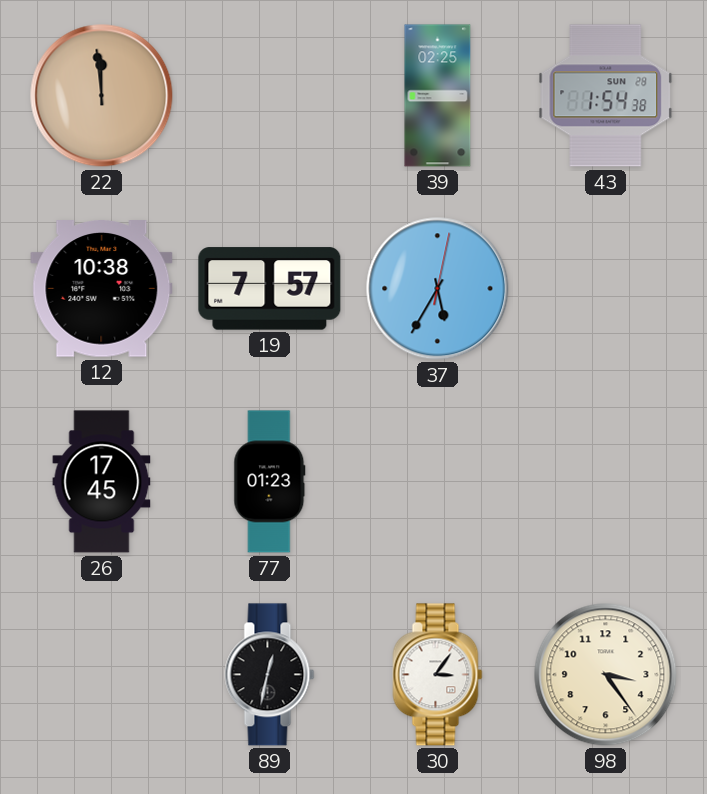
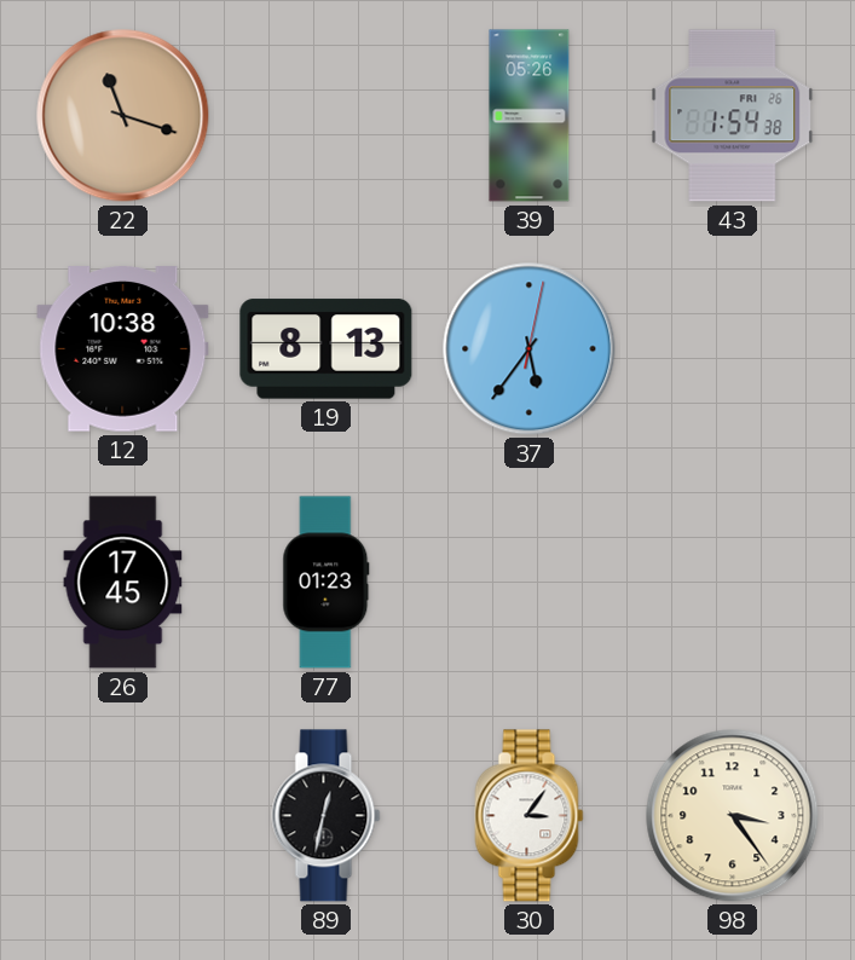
22: 11:59 -> 11:18 (123, 116)
39: 02:25 -> 05:26 (530, 116)
43 date: SUN 28 -> FRI 26 (733, 116)
19: 7:57 -> 8:13 (327, 349)
37: 5:35 -> 5:36 (530, 349)
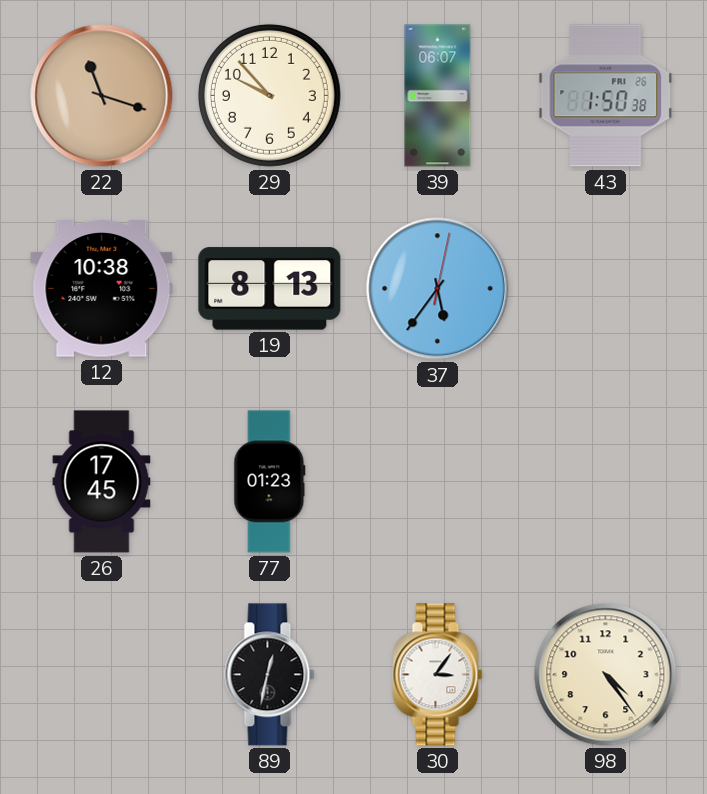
29: none -> 9:53 (269, 95)
39: 05:26 -> 06:07 (438, 96)
43: 1:54 -> 1:50 (606, 96)
98: 3:24 -> 4:24 (606, 675)
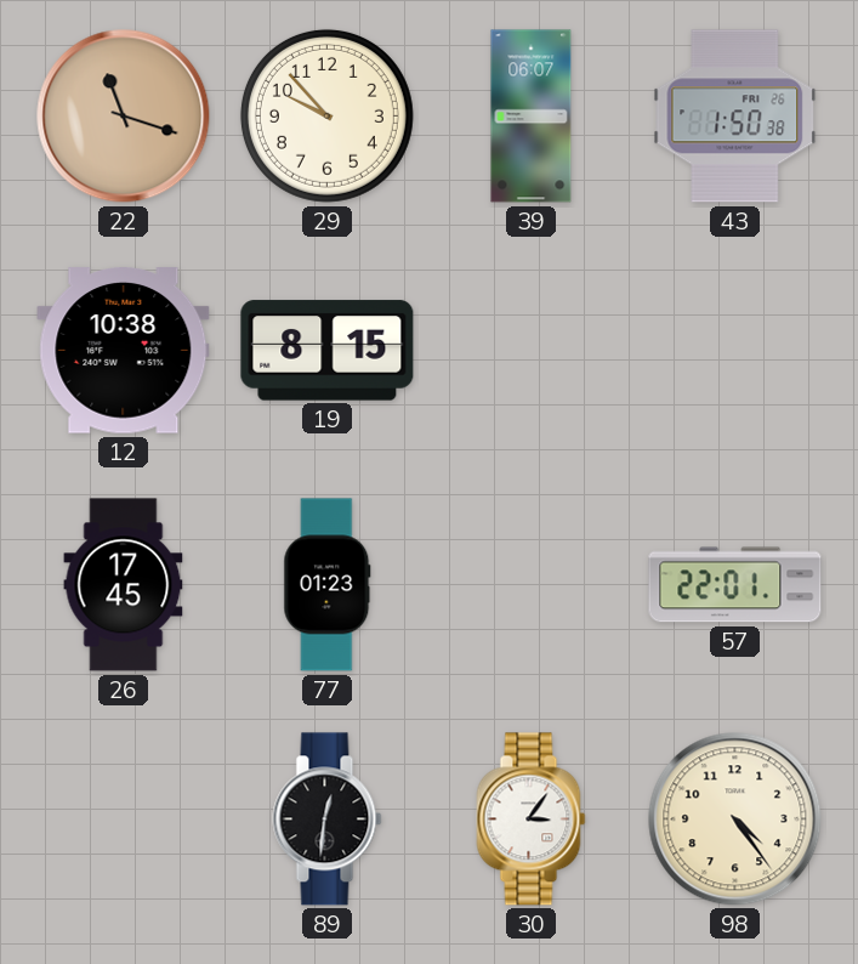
19: 8:13 -> 8:15 (328, 351)
37: 5:36 -> none (438, 289)
57: none -> 22:01 (735, 585)
89: 12:32 -> 12:31 (328, 820)
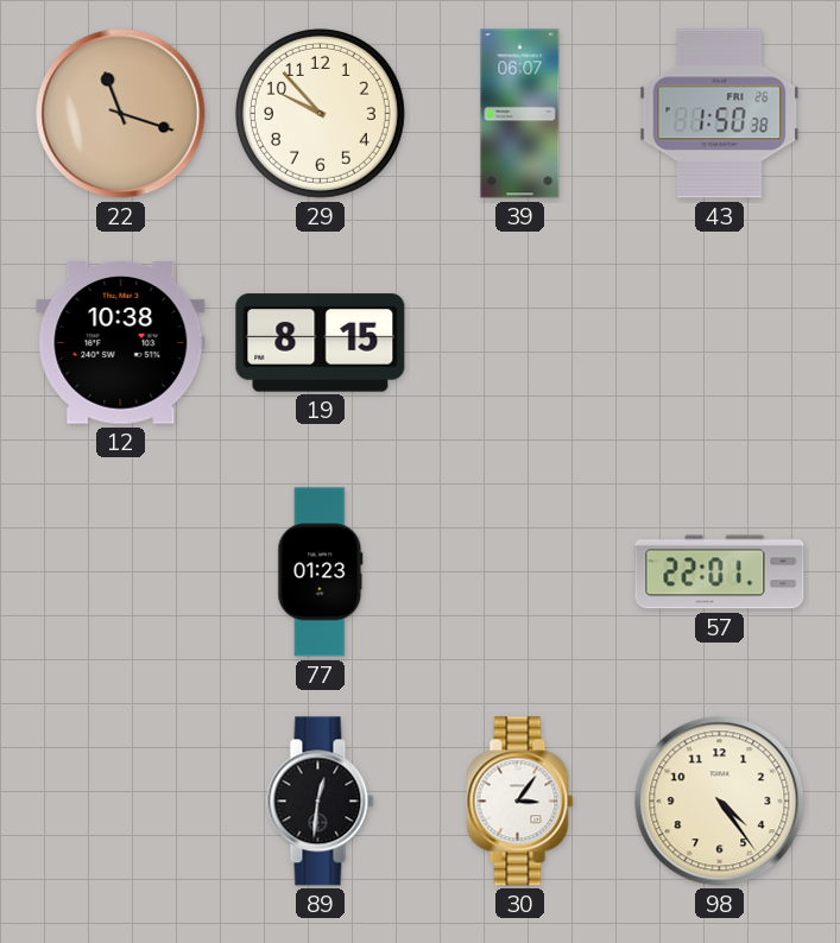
26: 17:45 -> none (124, 585)
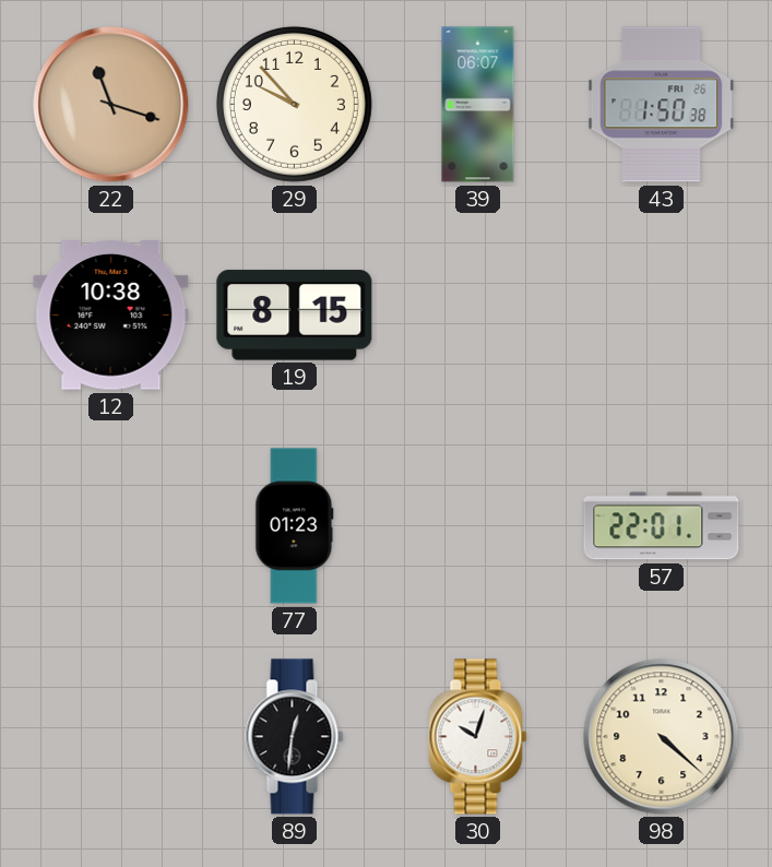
30: 3:06 -> 10:03 (478, 737)
98: 4:24 -> 4:22 (662, 737)
